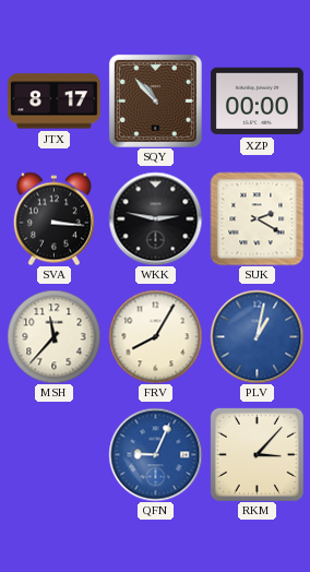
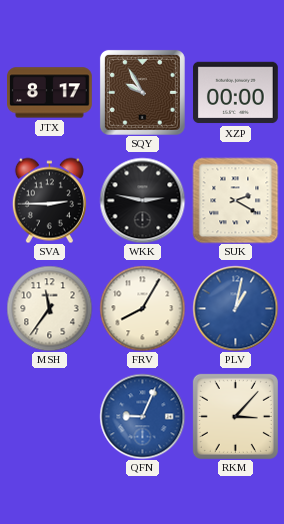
SQY: 10:53 -> 9:55 (142, 92)
SVA: 3:16 -> 2:45 (49, 200)
MSH: 11:37 -> 11:36 (49, 308)
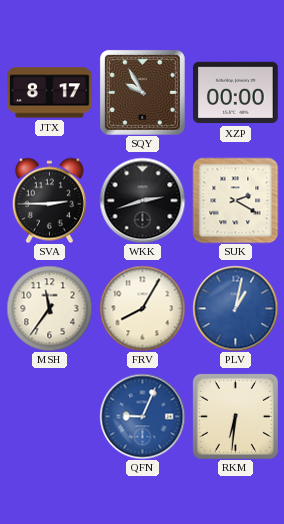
WKK: 2:47 -> 2:42 (142, 200)
RKM: 3:07 -> 6:31 (235, 416)
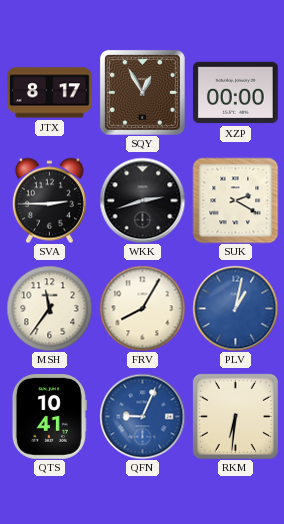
SQY: 9:55 -> 12:55 (142, 92)
QTS: none -> 10:41 (49, 417)
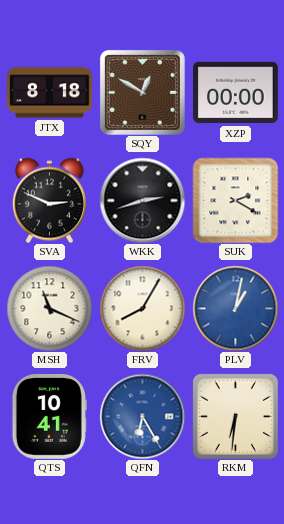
JTX: 8:17 -> 8:18 (50, 93)
SQY: 12:55 -> 12:50 (142, 92)
SVA: 2:45 -> 2:49 (49, 200)
MSH: 11:36 -> 11:19 (49, 308)
QFN: 9:04 -> 6:25 (142, 416)
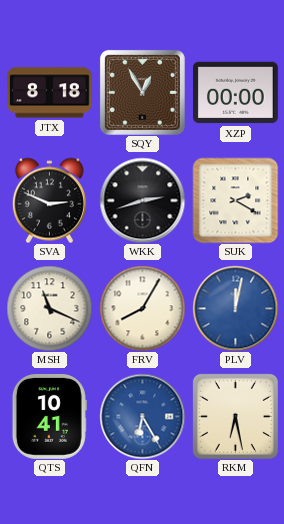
SQY: 12:50 -> 12:55 (142, 92)
PLV: 1:02 -> 12:02 (235, 308)
RKM: 6:31 -> 6:28 (235, 416)
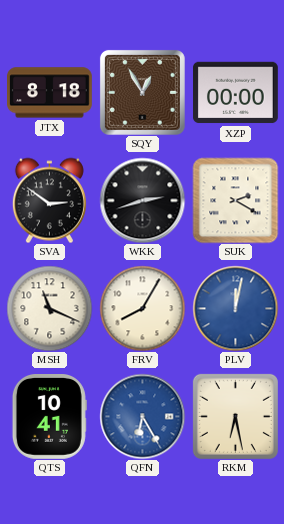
SVA: 2:49 -> 2:51 (49, 200)
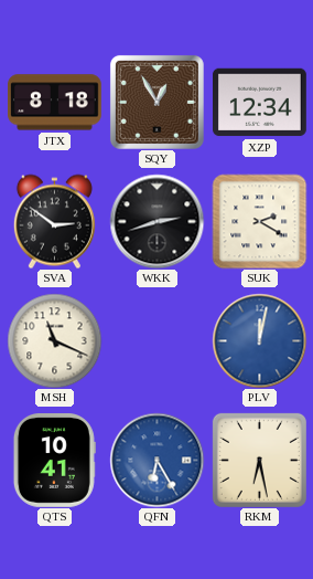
XZP: 00:00 -> 12:34 (260, 103)
FRV: 8:05 -> none (142, 308)
